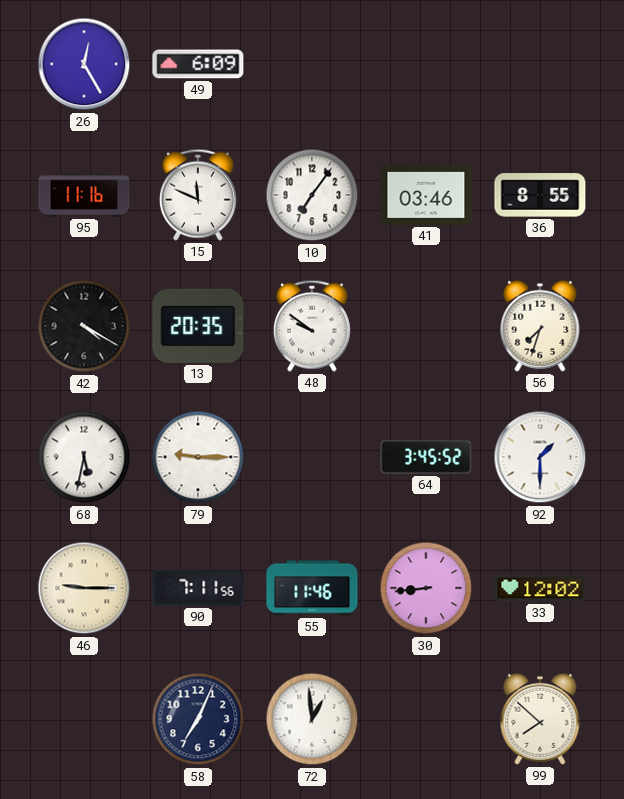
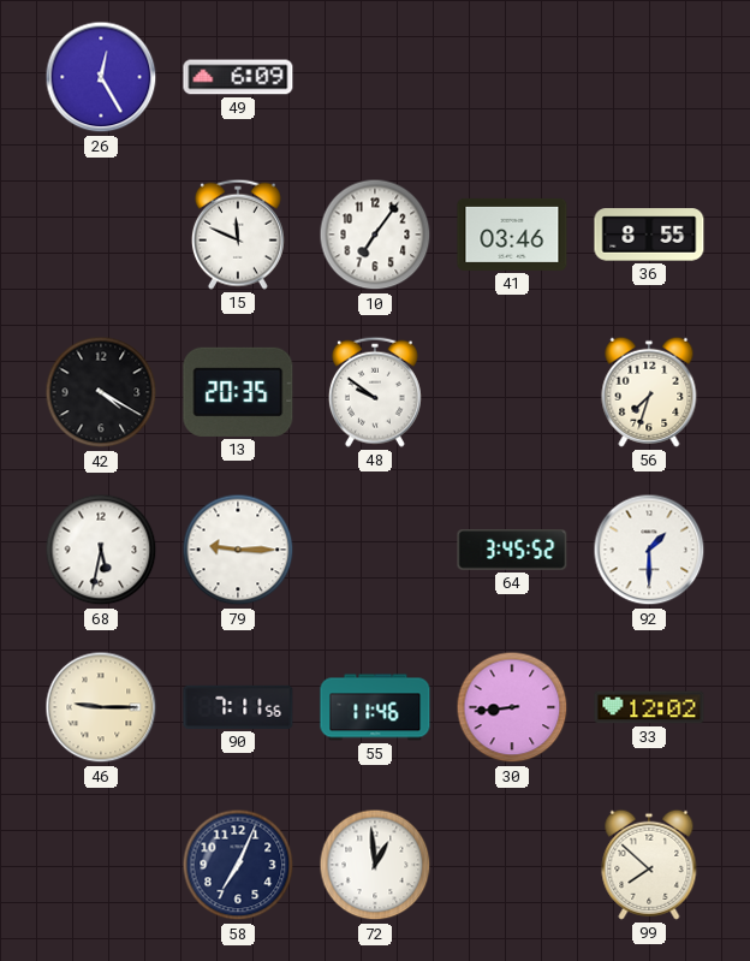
95: 11:16 -> none (84, 195)
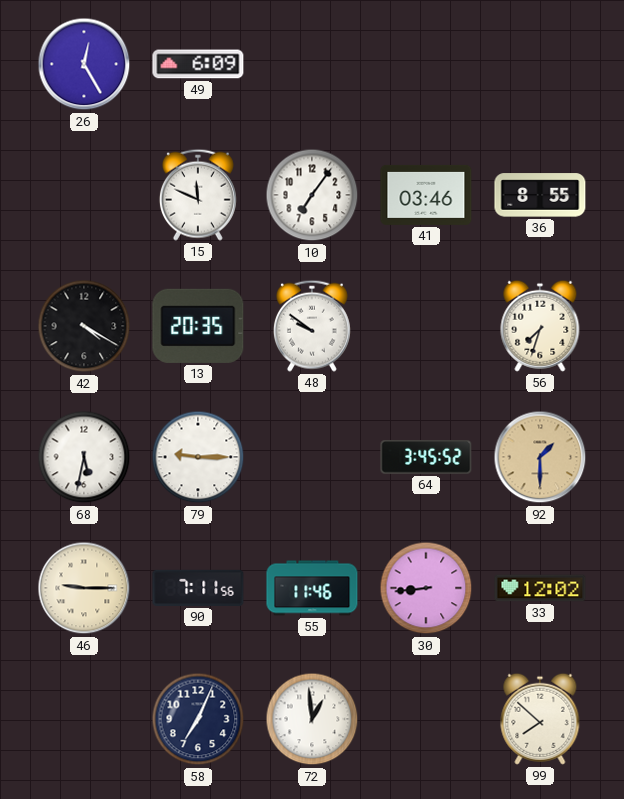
92 dial: white -> champagne (540, 457)
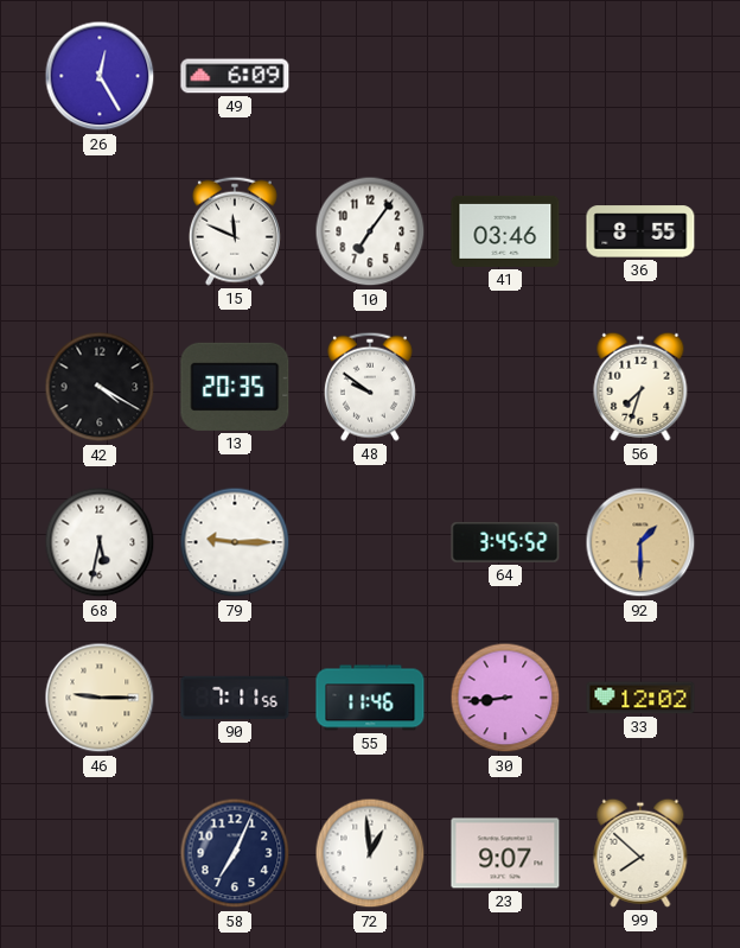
23: none -> 9:07 (505, 853)
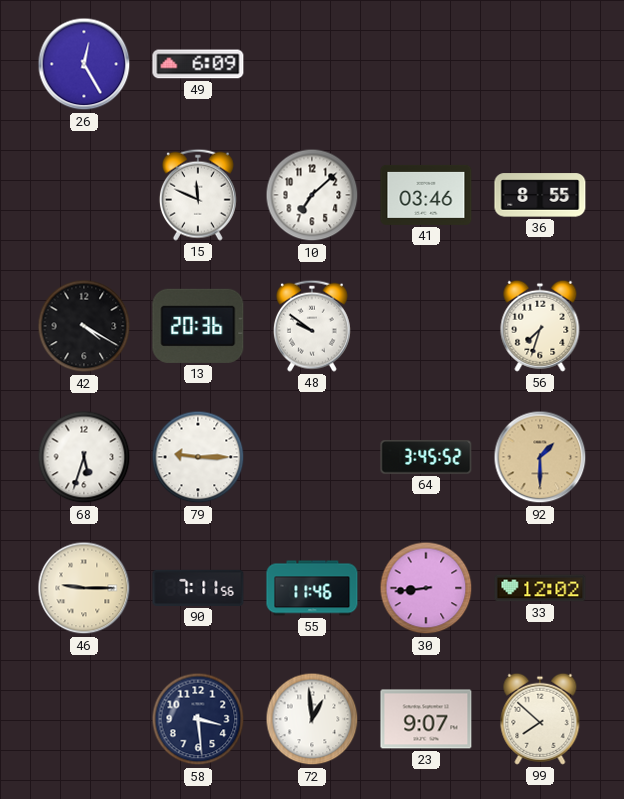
10: 7:06 -> 7:08 (312, 195)
13: 20:35 -> 20:36 (198, 326)
68: 5:32 -> 5:33 (84, 457)
58: 7:04 -> 3:29 (198, 719)
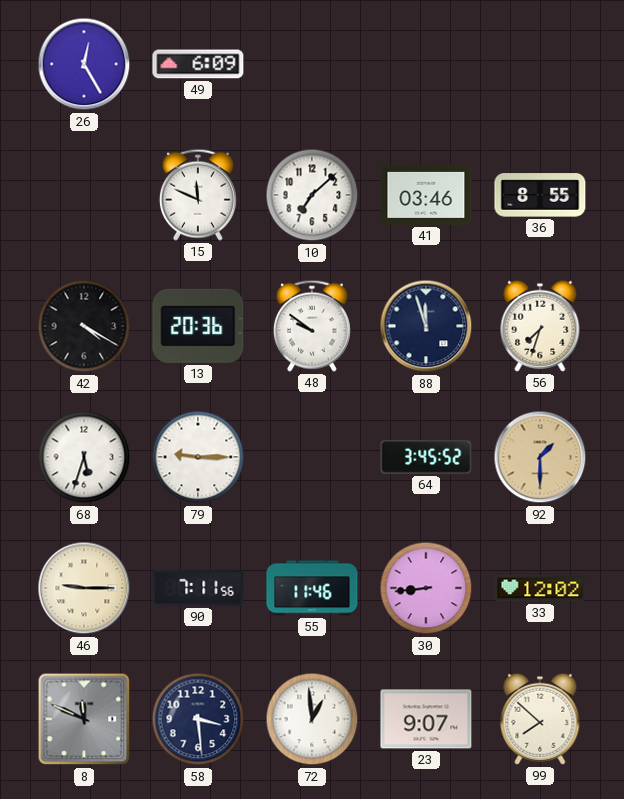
88: none -> 11:57 (426, 326)
8: none -> 11:49 (84, 719)
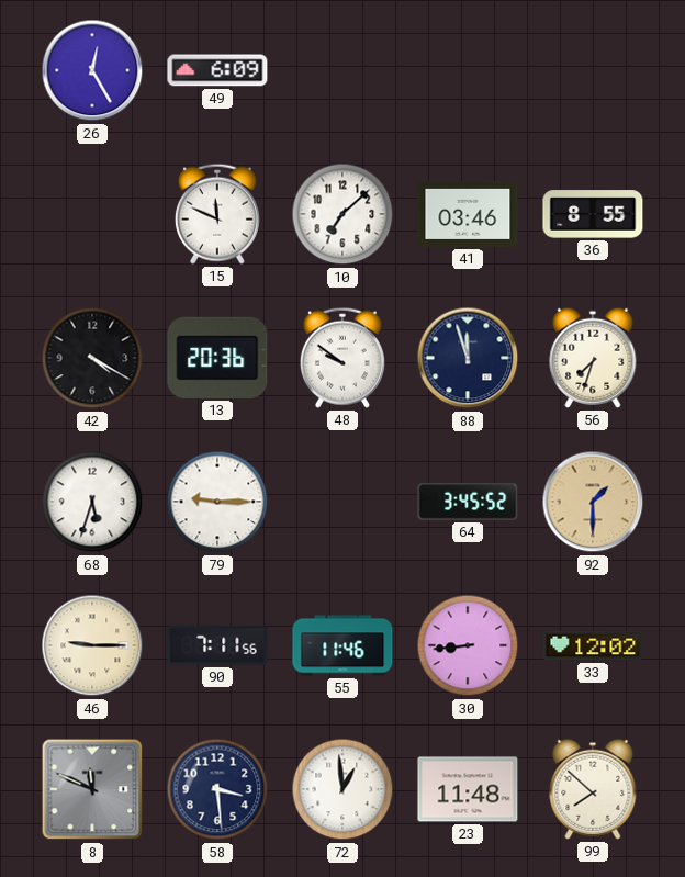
23: 9:07 -> 11:48 (468, 789)
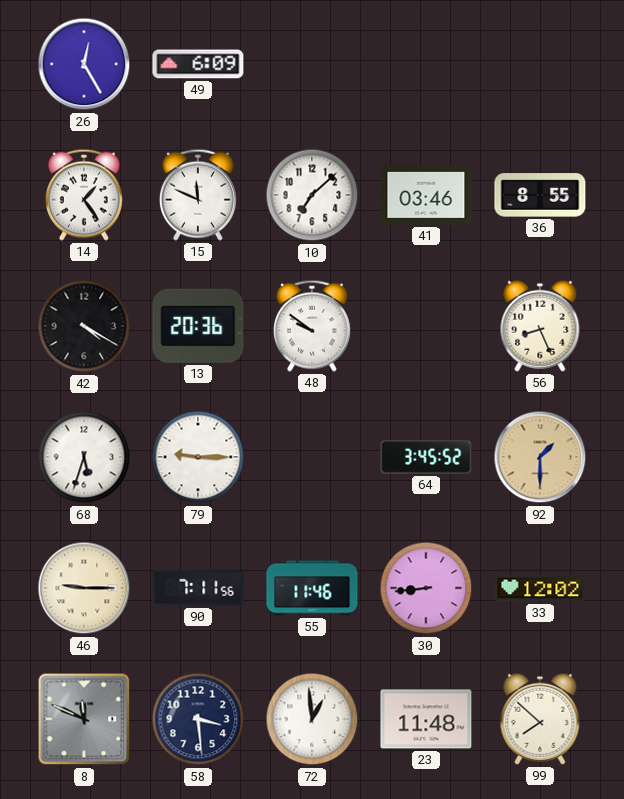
14: none -> 1:24 (84, 195)
88: 11:57 -> none (468, 358)
56: 7:33 -> 8:26 (540, 326)
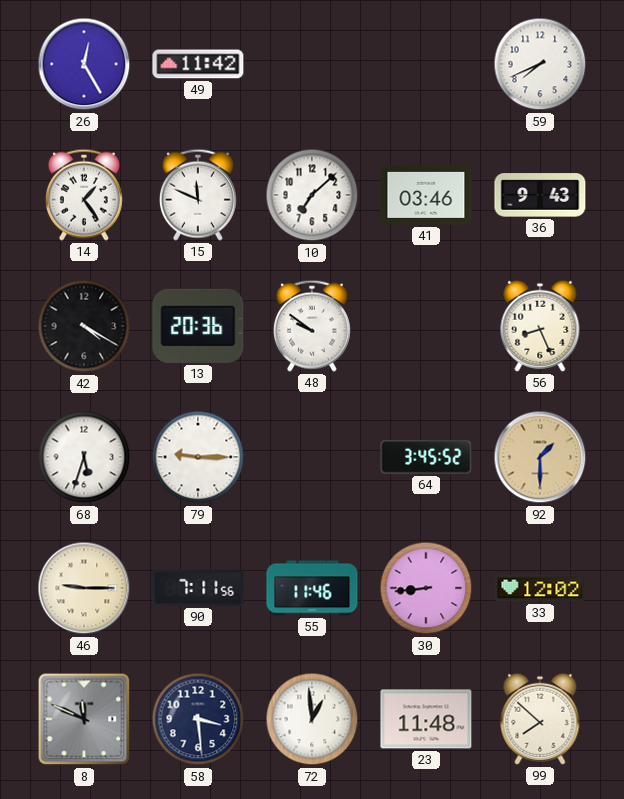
49: 6:09 -> 11:42 (198, 64)
59: none -> 7:41 (540, 64)
36: 8:55 -> 9:43 (540, 195)
